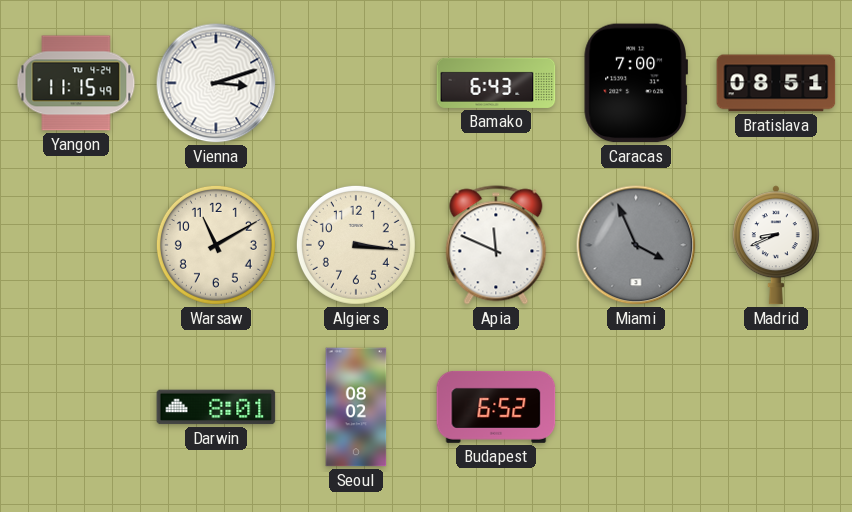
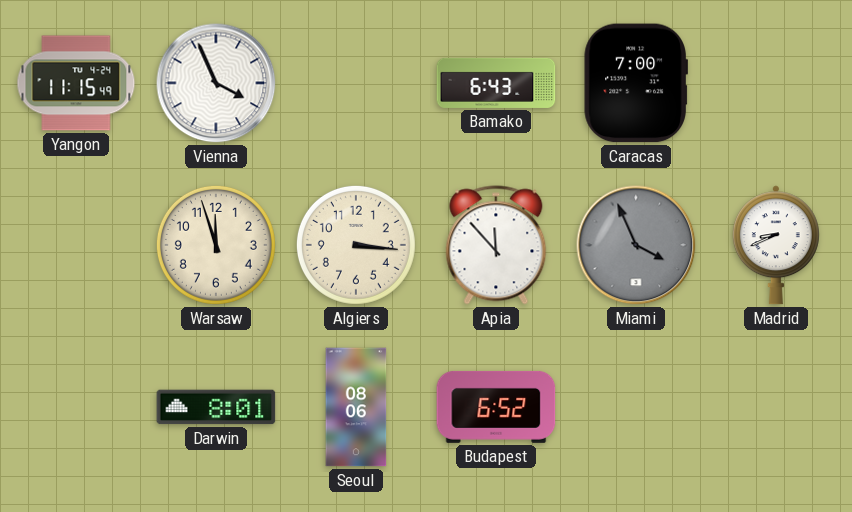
Vienna: 3:12 -> 3:56 (216, 83)
Bratislava: 08:51 -> none (776, 83)
Warsaw: 11:10 -> 11:57 (216, 245)
Apia: 11:49 -> 11:53 (496, 245)
Seoul: 08:02 -> 08:06 (356, 407)
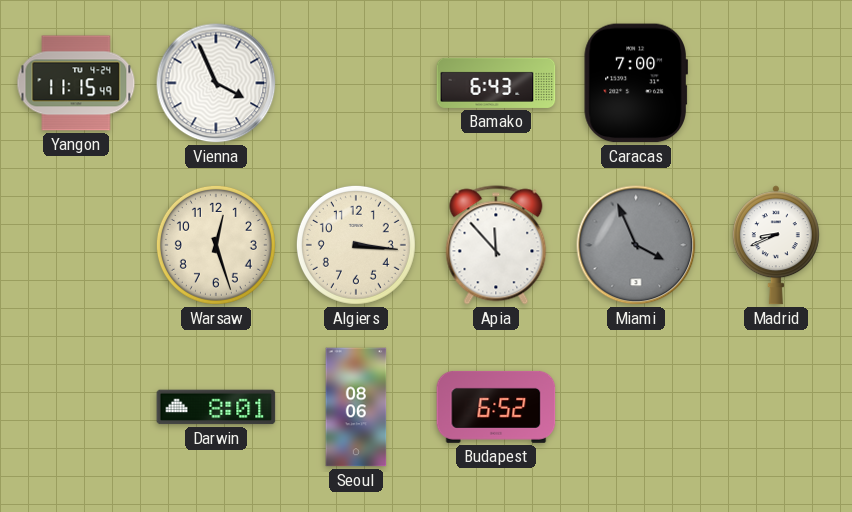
Warsaw: 11:57 -> 12:27 (216, 245)
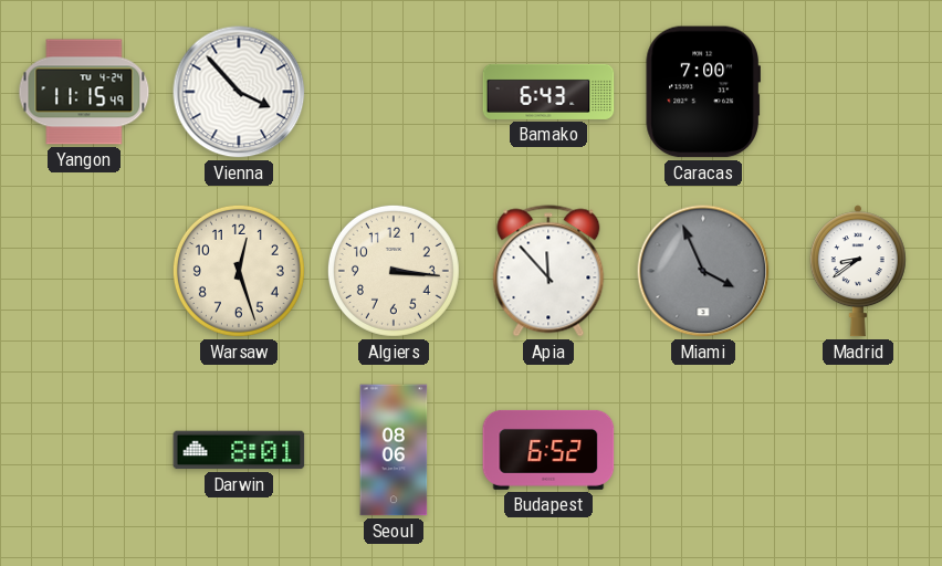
Vienna: 3:56 -> 3:53 (239, 92)
Madrid: 8:41 -> 8:39 (858, 271)
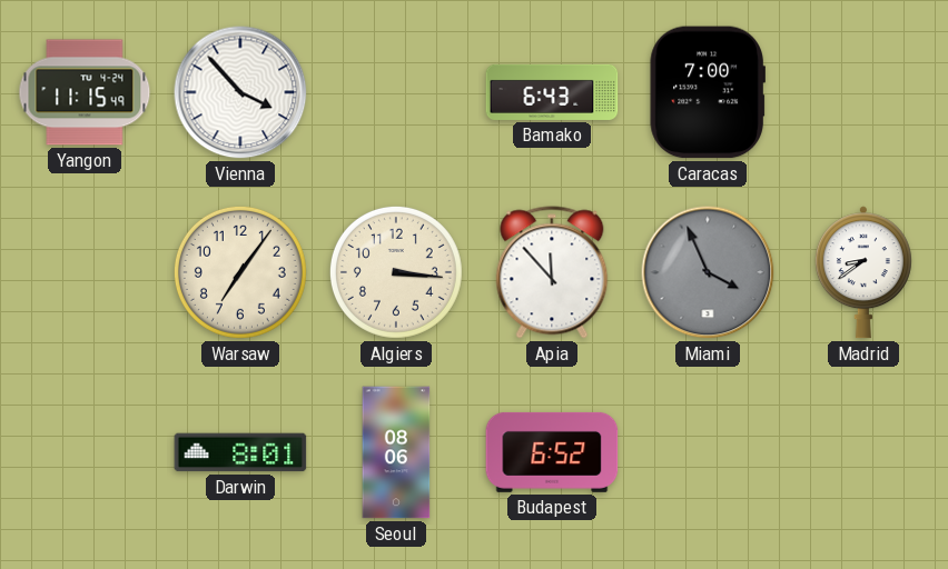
Warsaw: 12:27 -> 7:06 (240, 272)
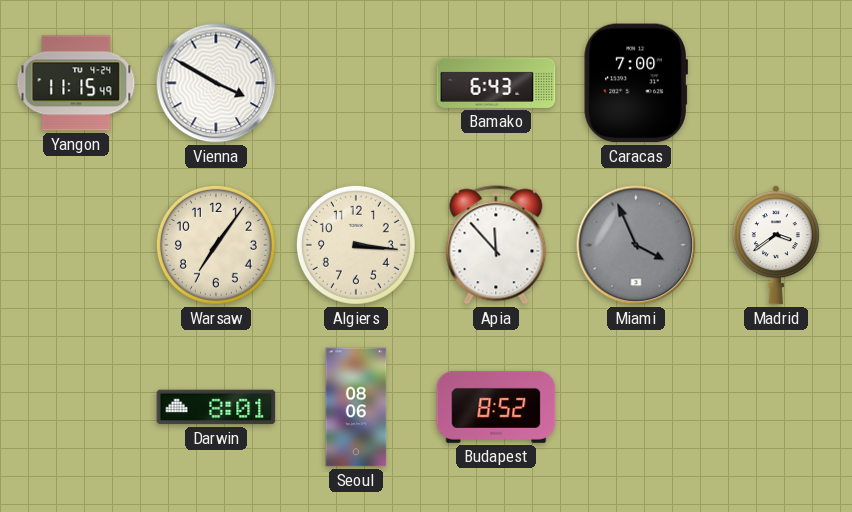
Vienna: 3:53 -> 3:50 (216, 83)
Madrid: 8:39 -> 3:39 (776, 245)
Budapest: 6:52 -> 8:52 (496, 407)
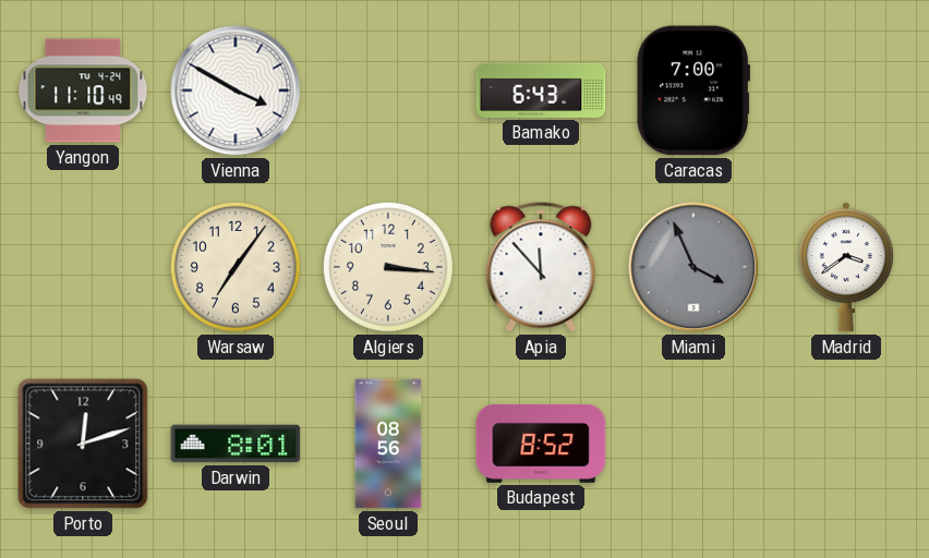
Yangon: 11:15 -> 11:10 (83, 90)
Porto: none -> 12:12 (83, 444)
Seoul: 08:06 -> 08:56 (388, 444)
